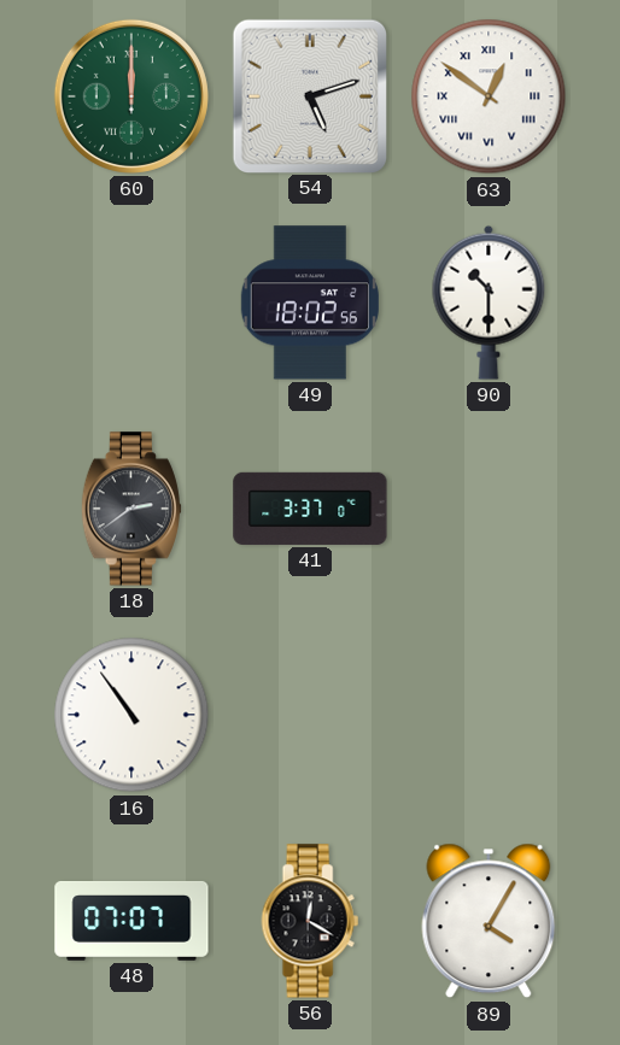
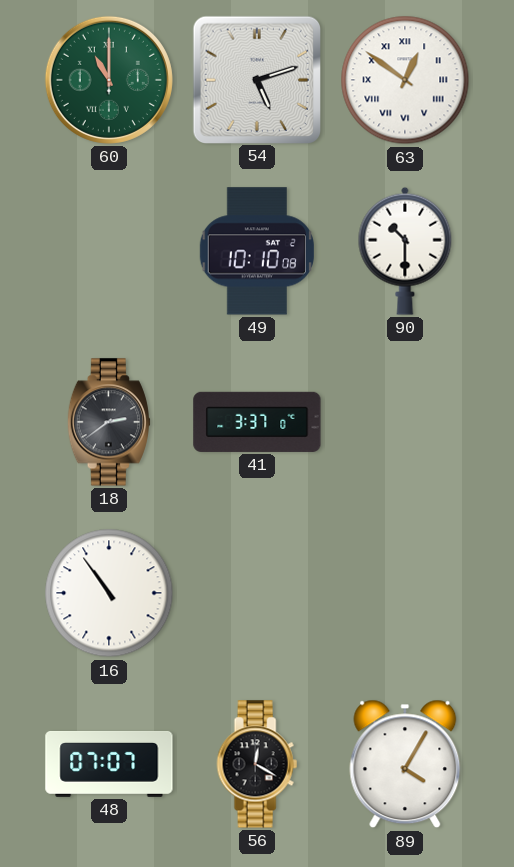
60: 12:00 -> 11:00 (109, 80)
49: 18:02 -> 10:10 (257, 251)
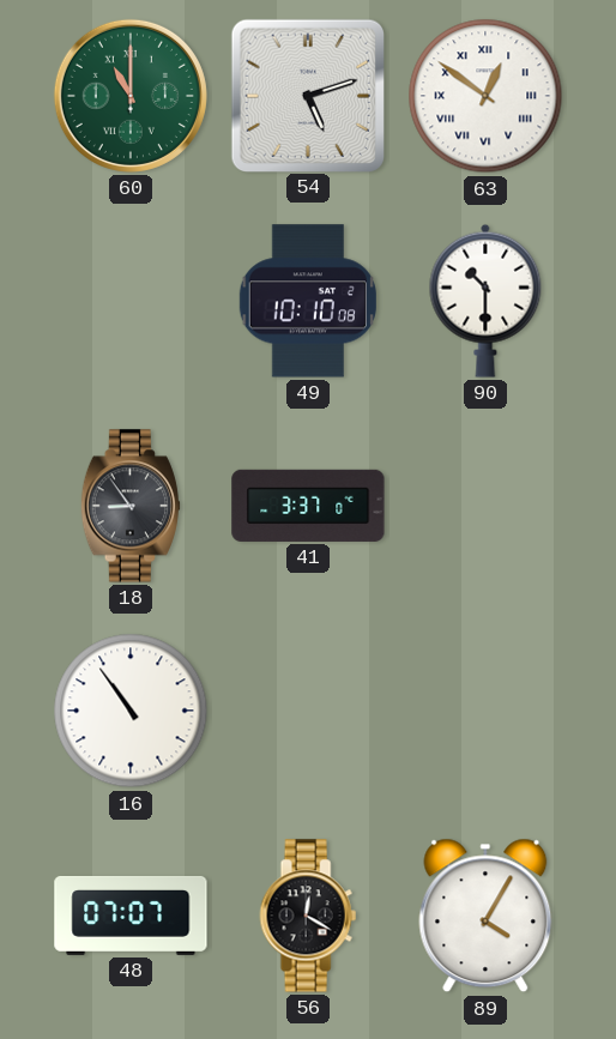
18: 2:39 -> 8:54 (129, 506)
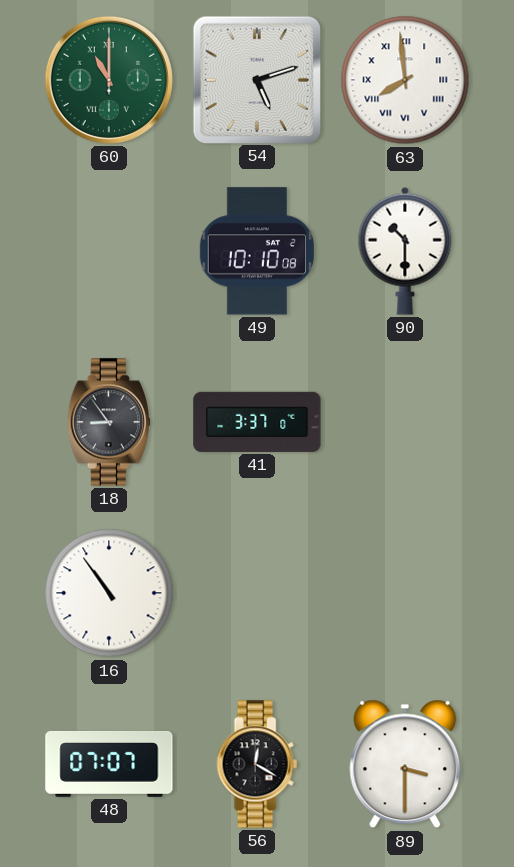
63: 12:51 -> 7:59 (405, 80)
89: 4:05 -> 3:30 (405, 764)
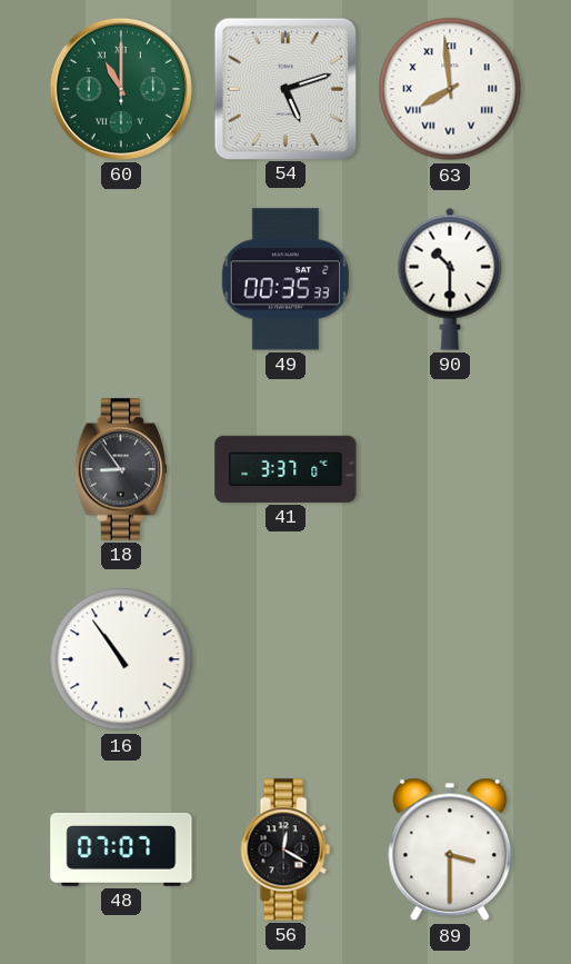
49: 10:10 -> 00:35 (285, 279)
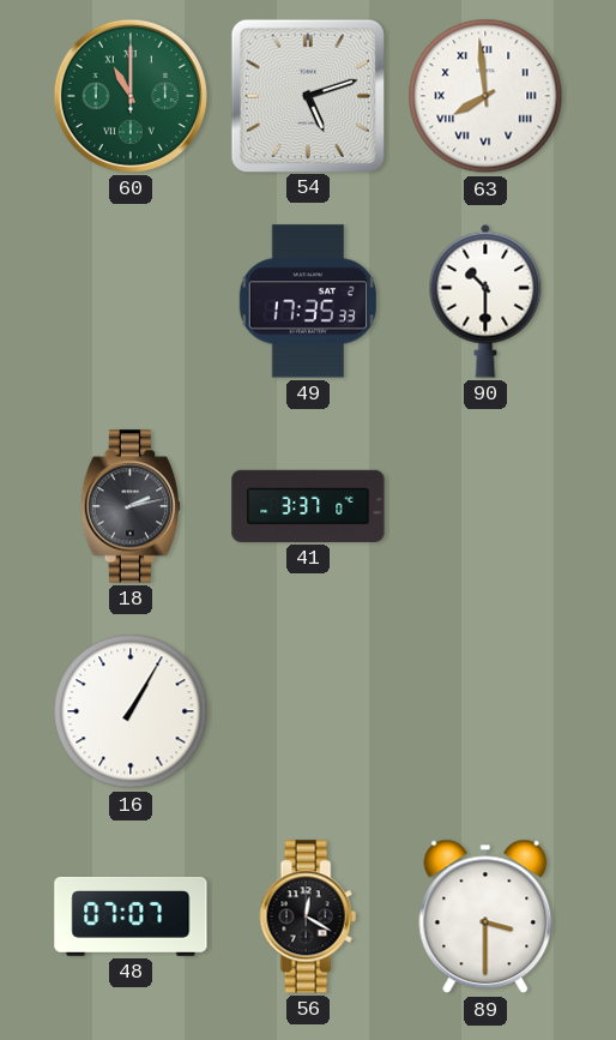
49: 00:35 -> 17:35 (308, 301)
18: 8:54 -> 2:13 (129, 506)
16: 10:54 -> 1:05 (131, 711)
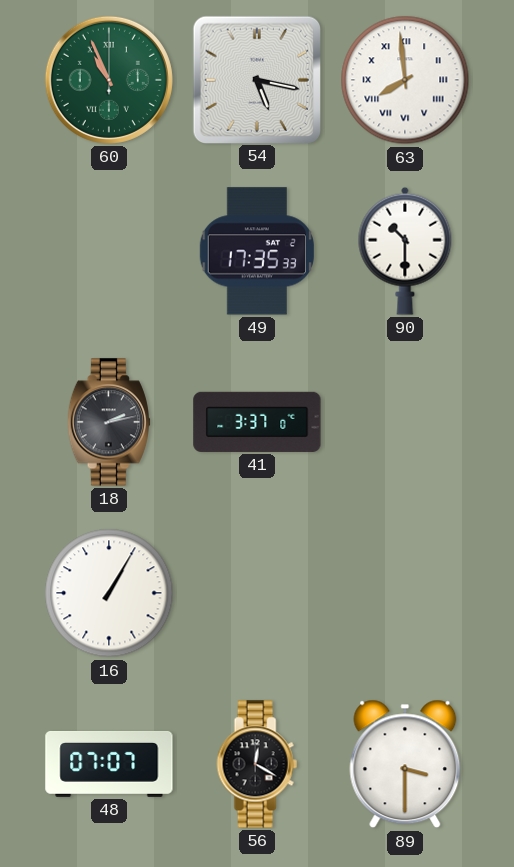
60: 11:00 -> 10:56 (109, 80)
54: 5:12 -> 5:17 (256, 79)
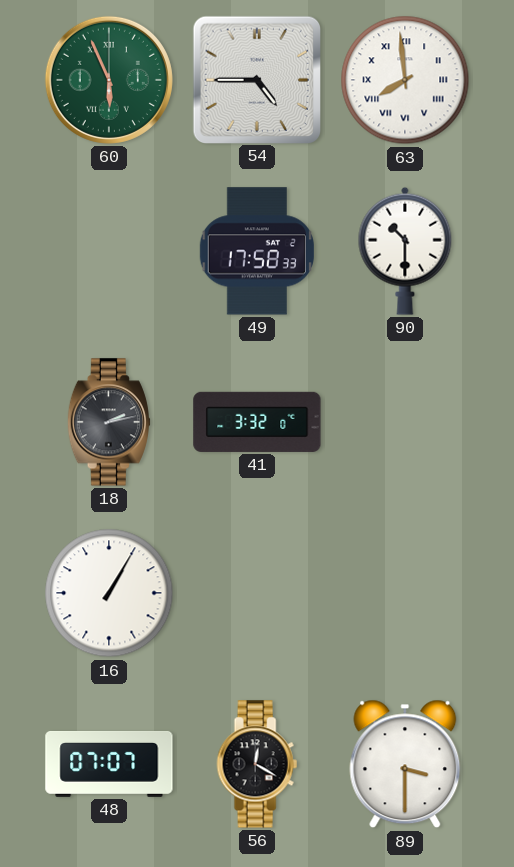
60: 10:56 -> 5:56 (109, 80)
54: 5:17 -> 4:45 (256, 79)
49: 17:35 -> 17:58 (257, 251)
41: 3:37 -> 3:32 (257, 422)
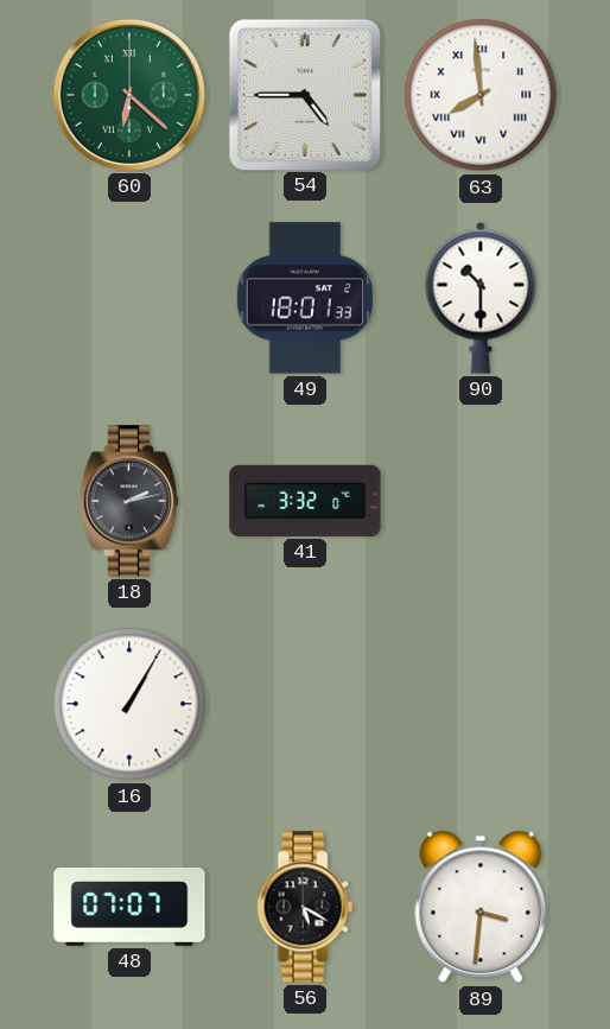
60: 5:56 -> 6:22 (129, 95)
49: 17:58 -> 18:01 (305, 298)
56: 12:20 -> 5:20 (305, 907)
89: 3:30 -> 3:31 (481, 907)
